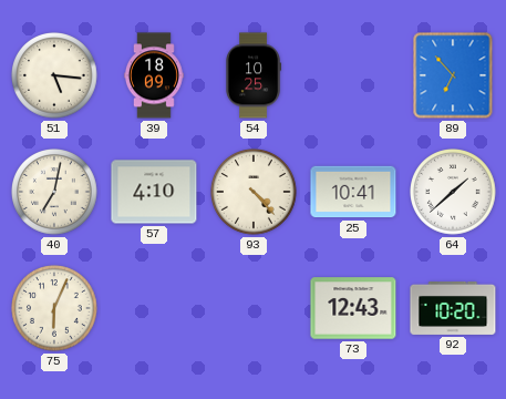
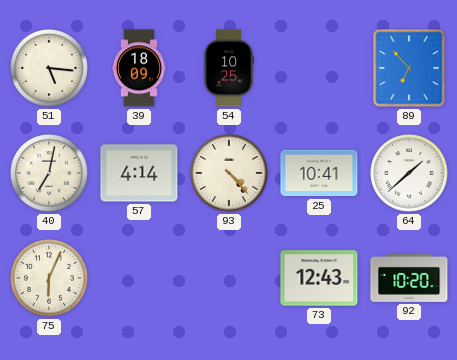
57: 4:10 -> 4:14 (139, 173)
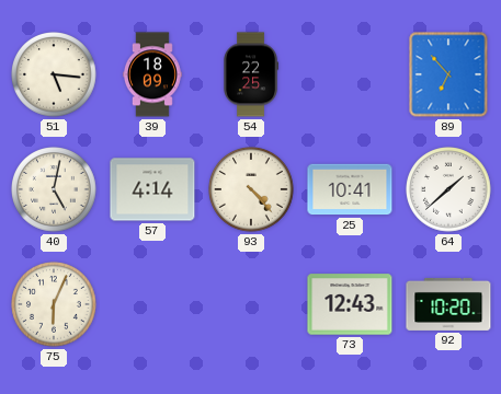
54: 10:25 -> 22:25 (251, 74)
40: 7:02 -> 5:02 (55, 190)
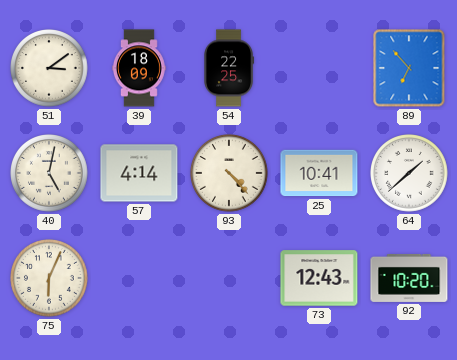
51: 5:16 -> 3:09 (50, 69)
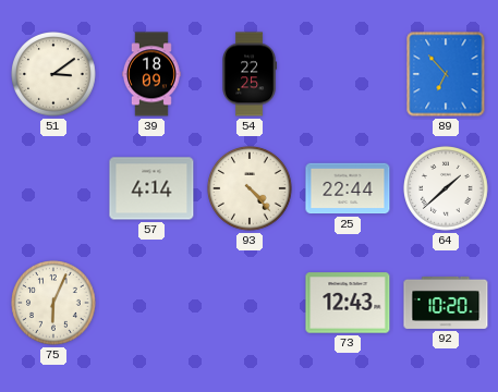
40: 5:02 -> none (50, 174)
25: 10:41 -> 22:44 (348, 188)
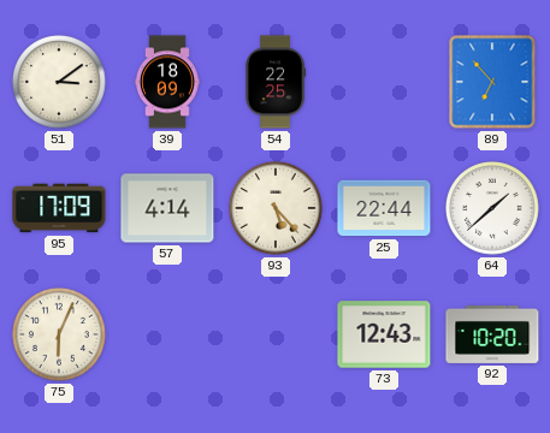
95: none -> 17:09 (59, 208)
93: 4:23 -> 5:23 (277, 209)
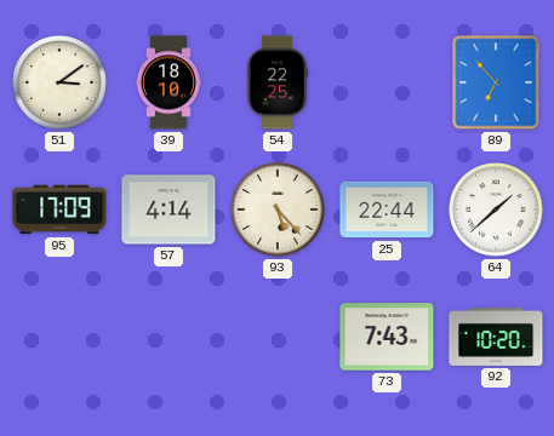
39: 18:09 -> 18:10 (169, 82)
75: 6:04 -> none (60, 336)
73: 12:43 -> 7:43 (387, 337)
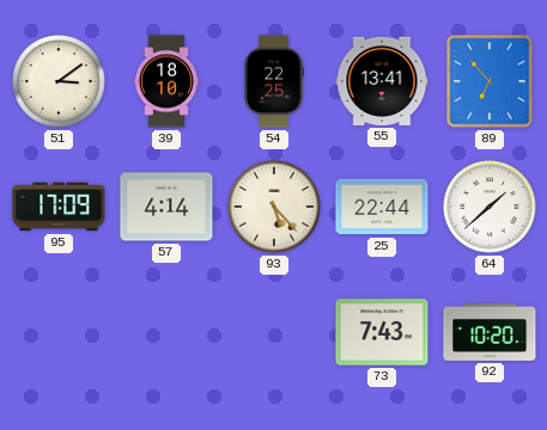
55: none -> 13:41 (382, 81)
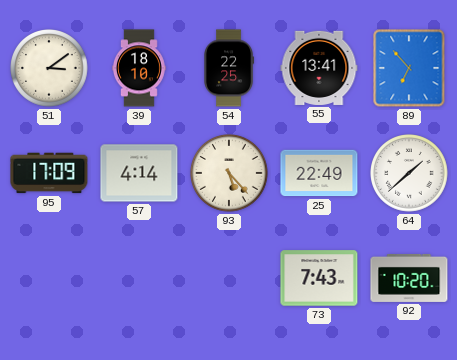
25: 22:44 -> 22:49 (319, 173)
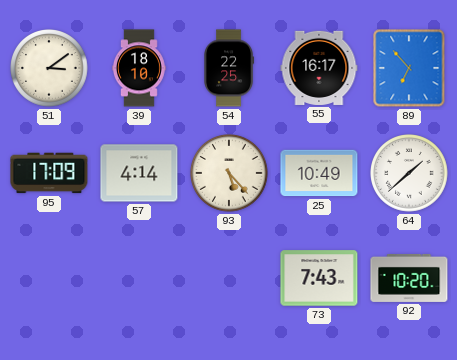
55: 13:41 -> 16:17 (319, 68)
25: 22:49 -> 10:49 (319, 173)
